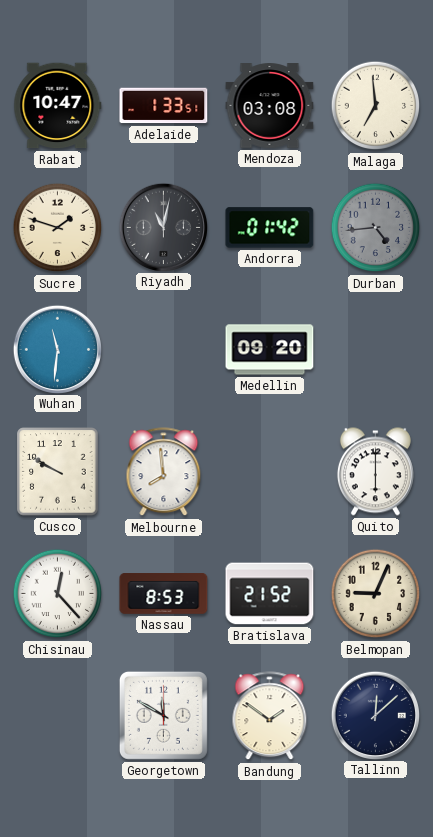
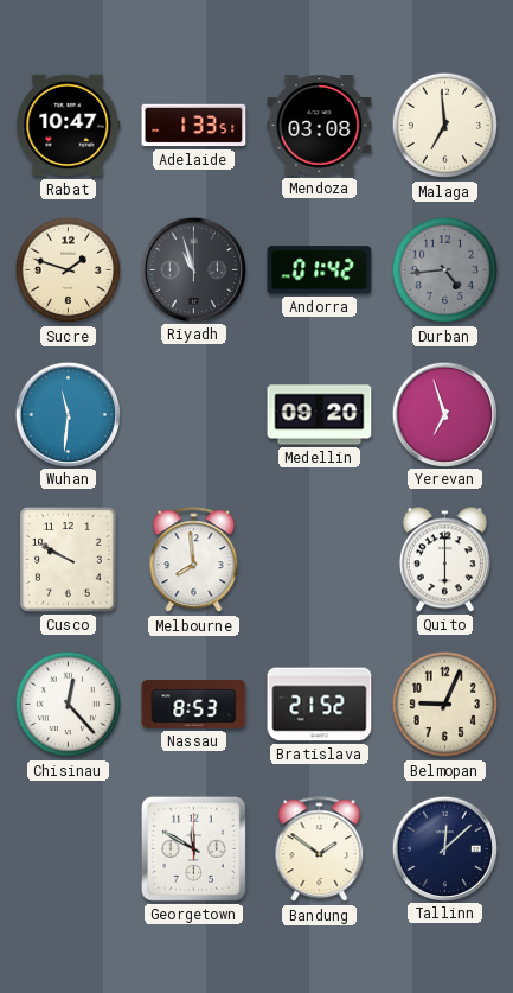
Riyadh: 11:02 -> 10:57 (193, 269)
Yerevan: none -> 6:57 (444, 414)
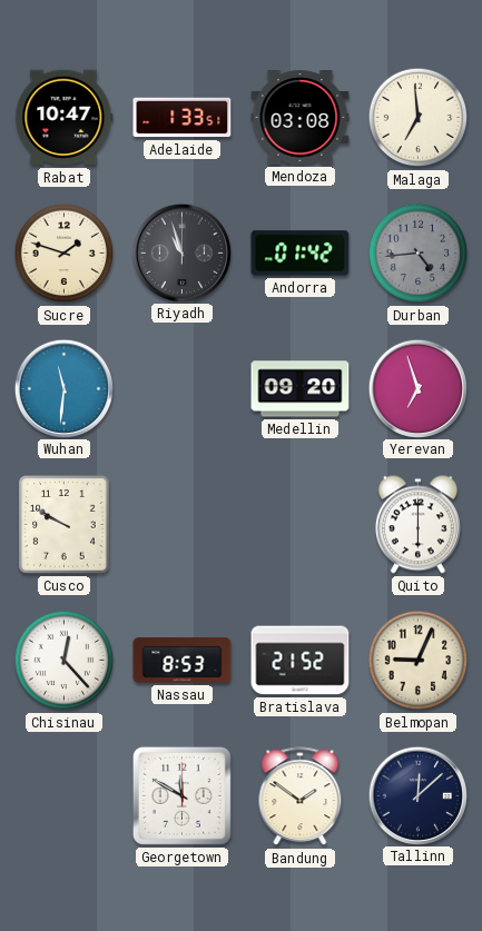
Melbourne: 7:59 -> none (194, 560)
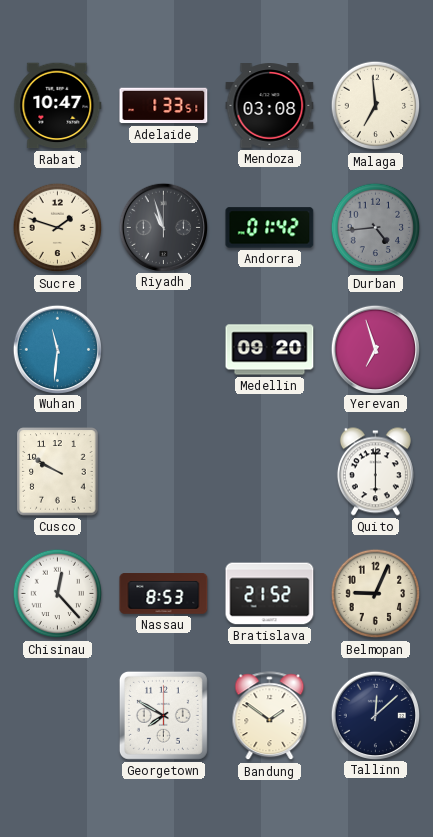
Georgetown: 11:50 -> 7:50 (163, 715)
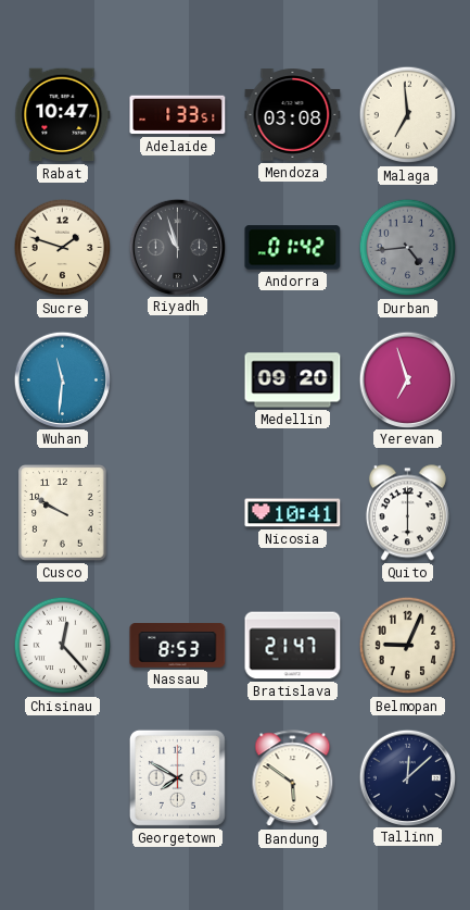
Nicosia: none -> 10:41 (293, 513)
Bratislava: 21:52 -> 21:47 (293, 646)
Bandung: 1:51 -> 5:51 (293, 778)
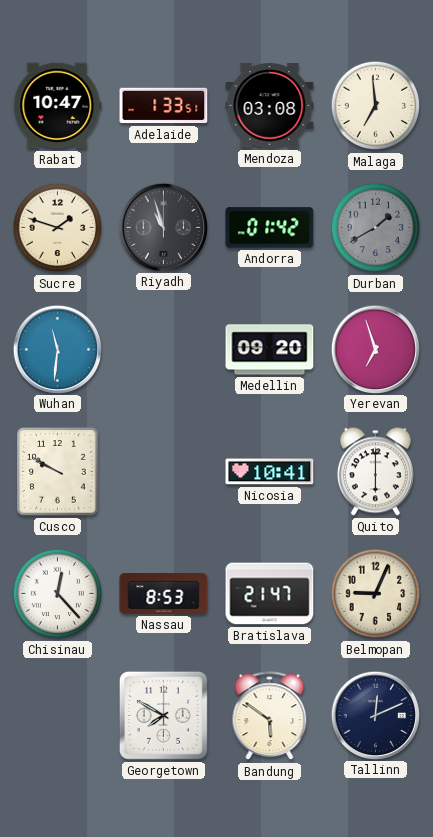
Durban: 4:44 -> 1:40 (376, 228)
Tallinn: 12:08 -> 12:11 (375, 715)
